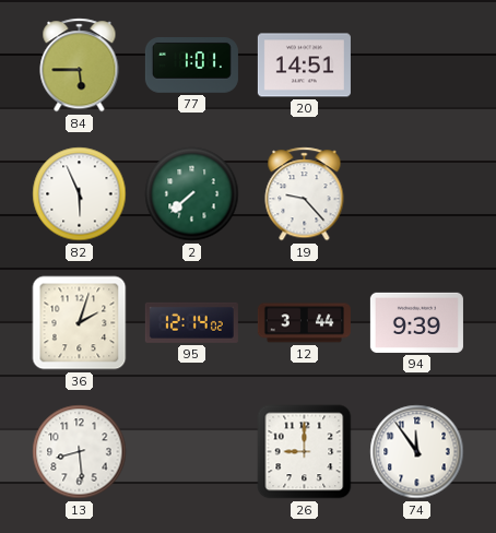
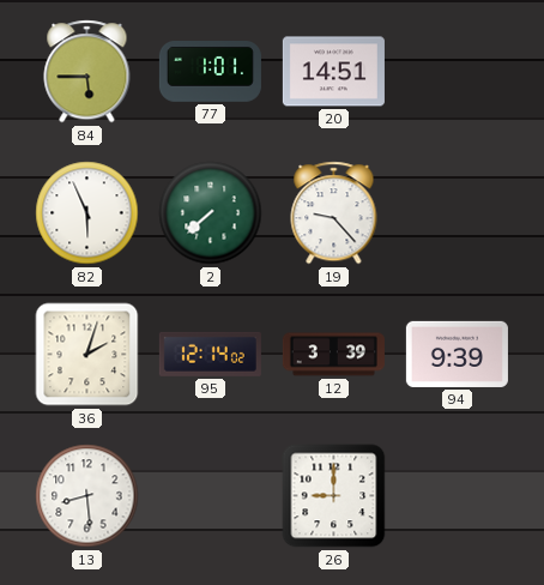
12: 3:44 -> 3:39 (333, 355)
74: 11:54 -> none (417, 452)
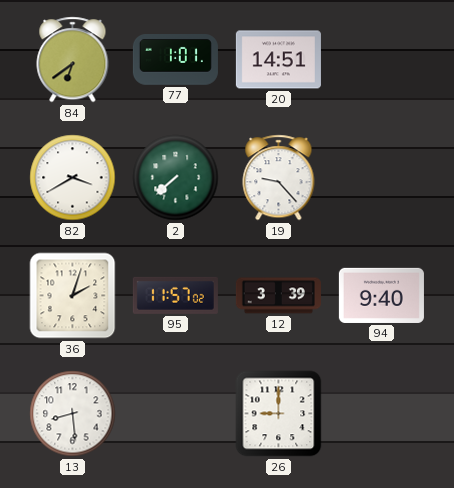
84: 5:45 -> 6:39 (73, 60)
82: 5:56 -> 3:40 (73, 178)
95: 12:14 -> 11:57 (175, 295)
94: 9:39 -> 9:40 (381, 295)
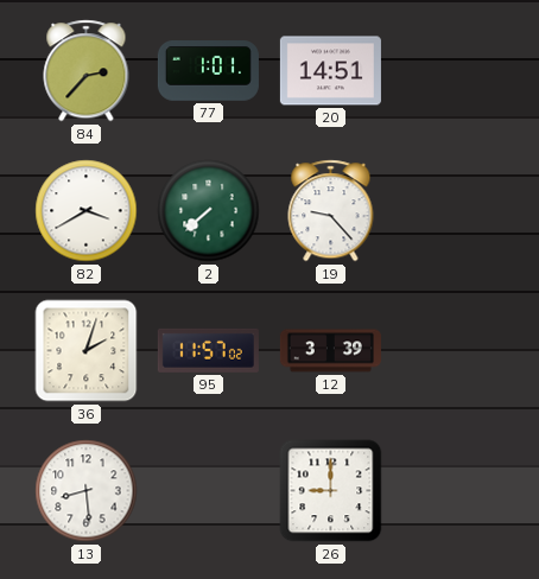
84: 6:39 -> 2:37 (87, 71)
94: 9:40 -> none (381, 295)
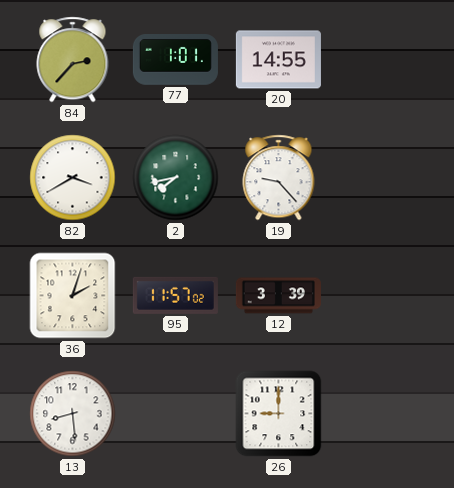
20: 14:51 -> 14:55 (278, 60)
2: 7:38 -> 7:43 (176, 178)
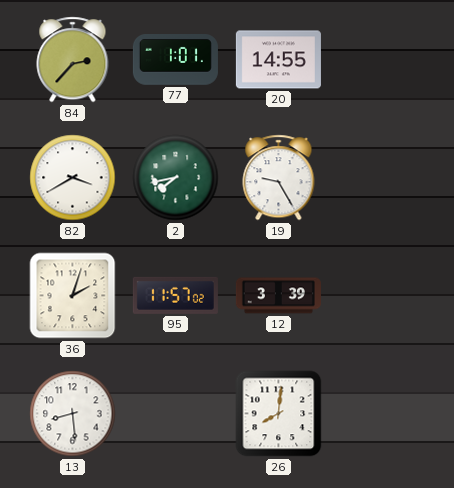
19: 9:23 -> 9:25 (279, 178)
26: 9:00 -> 8:01 (279, 414)
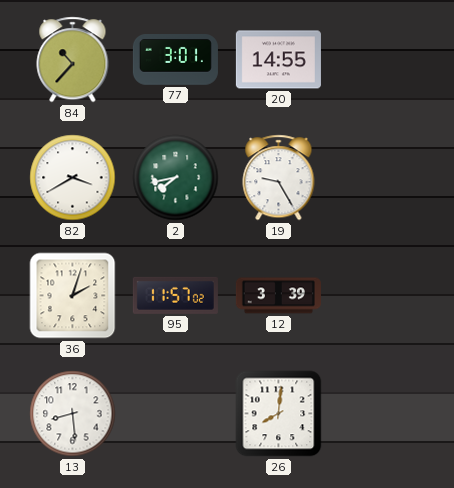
84: 2:37 -> 10:37 (73, 60)
77: 1:01 -> 3:01 (175, 60)
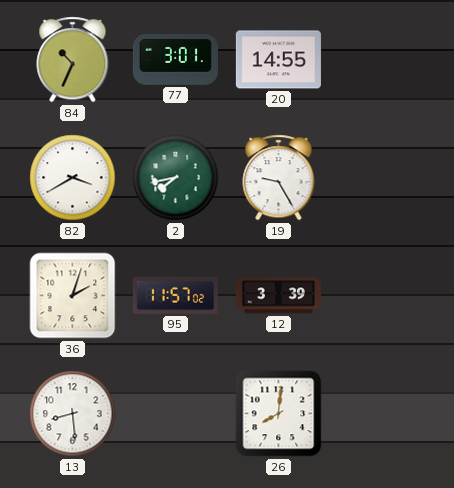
84: 10:37 -> 10:34 (73, 60)
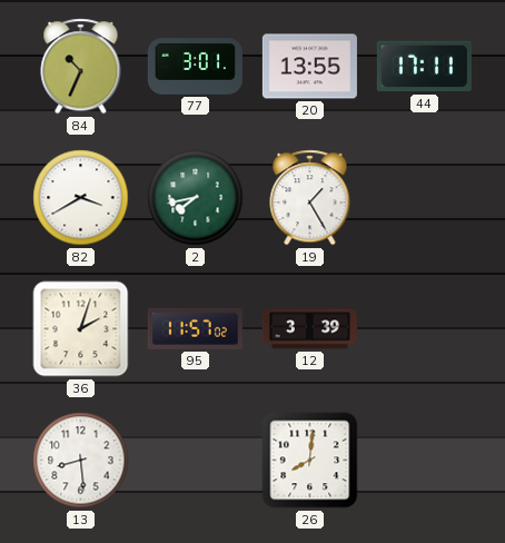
20: 14:55 -> 13:55 (309, 67)
44: none -> 17:11 (424, 67)
19: 9:25 -> 1:25 (310, 198)
